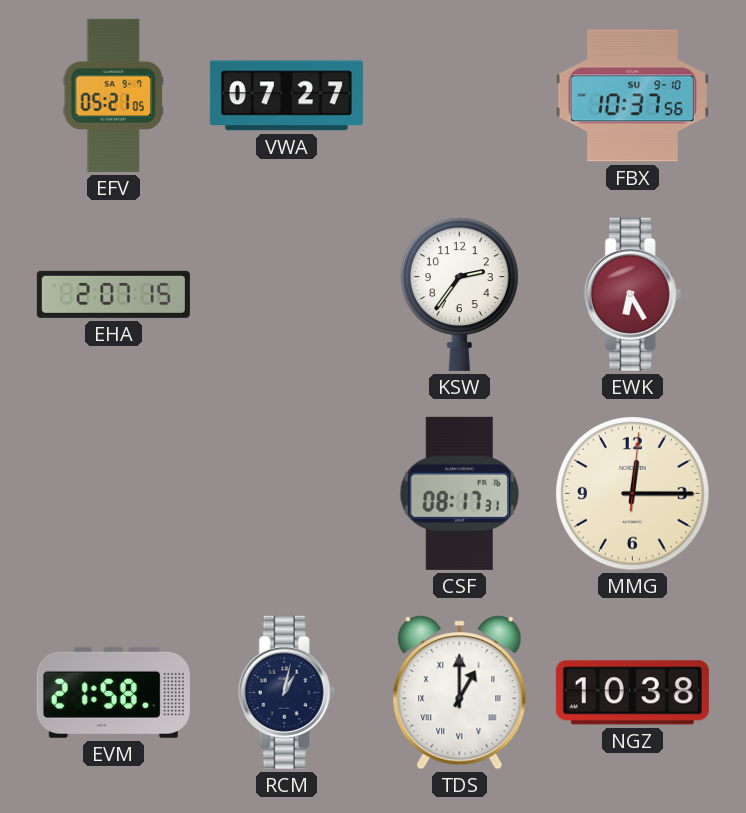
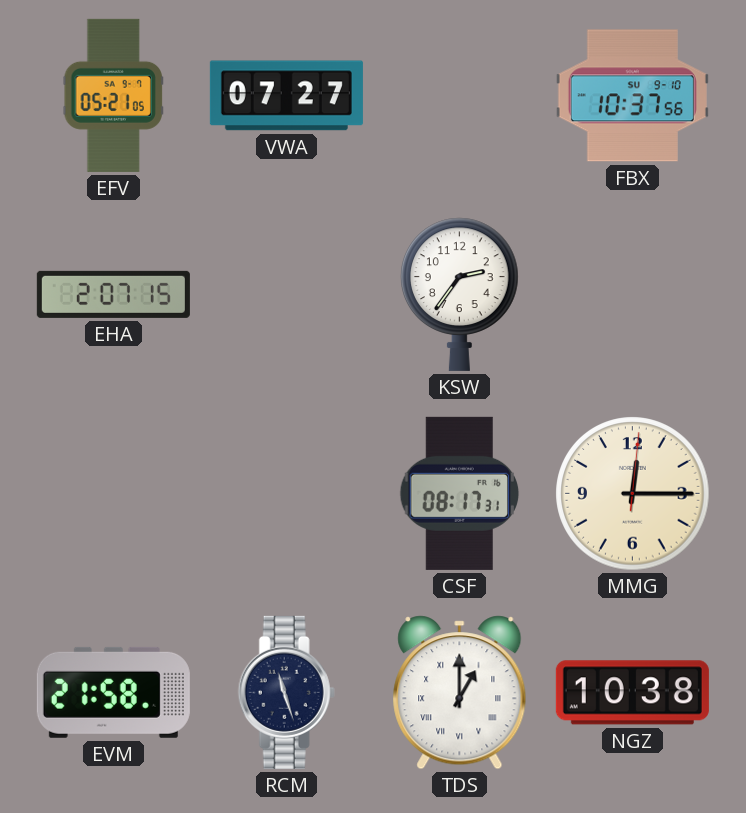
EWK: 6:25 -> none (632, 294)
RCM: 1:02 -> 11:27 (286, 692)
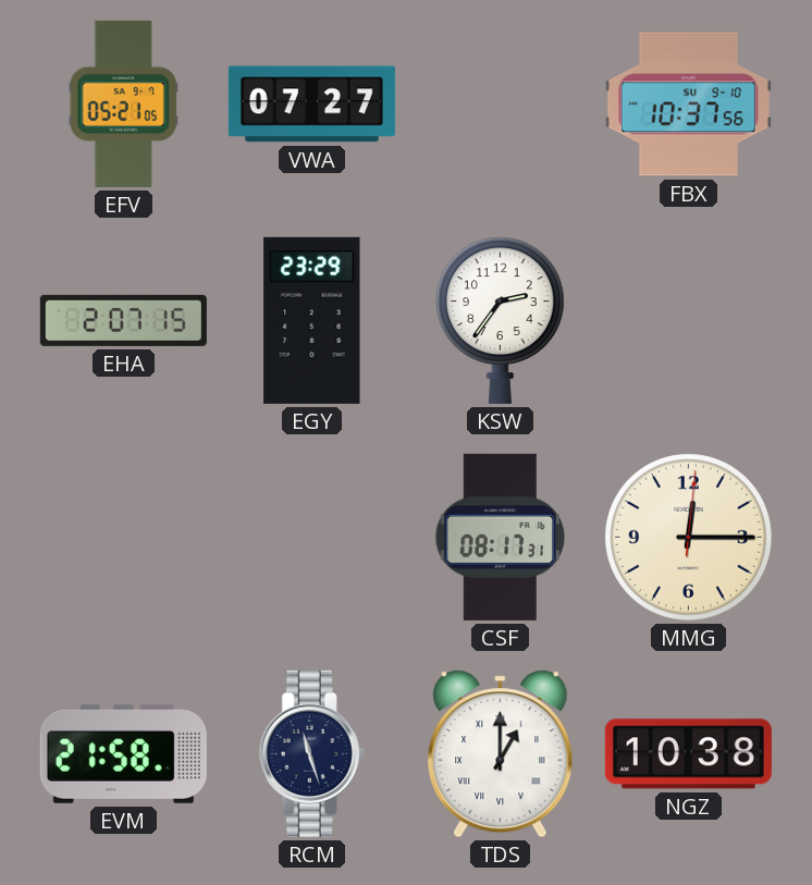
EGY: none -> 23:29 (312, 320)
